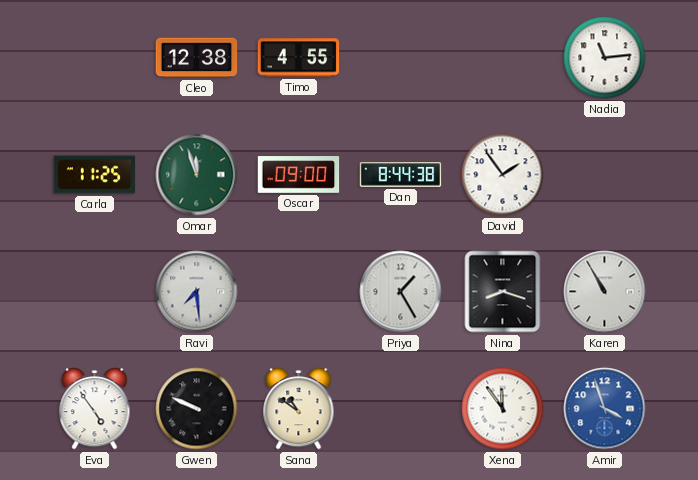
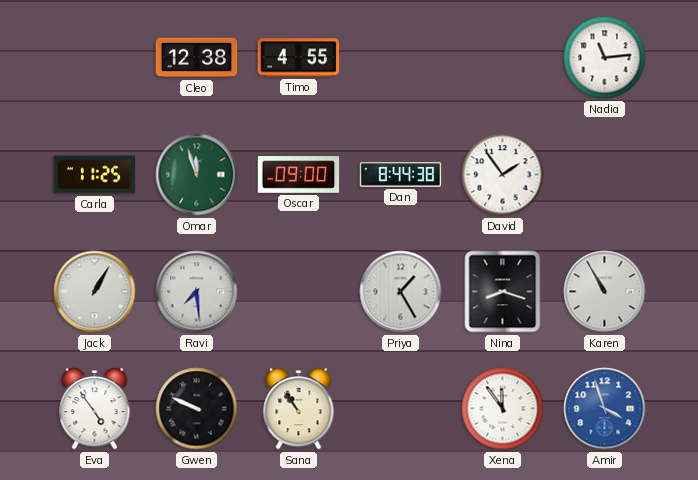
Jack: none -> 1:05 (95, 292)
Sana: 10:51 -> 10:54 (299, 409)
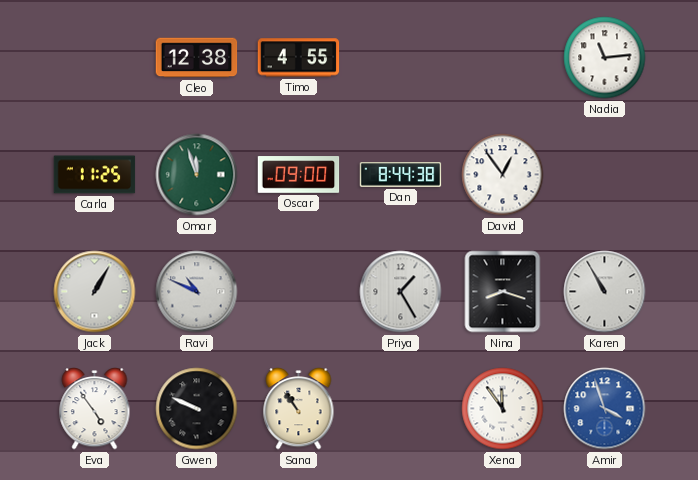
David: 1:54 -> 12:54 (503, 175)
Ravi: 7:29 -> 10:49 (197, 292)
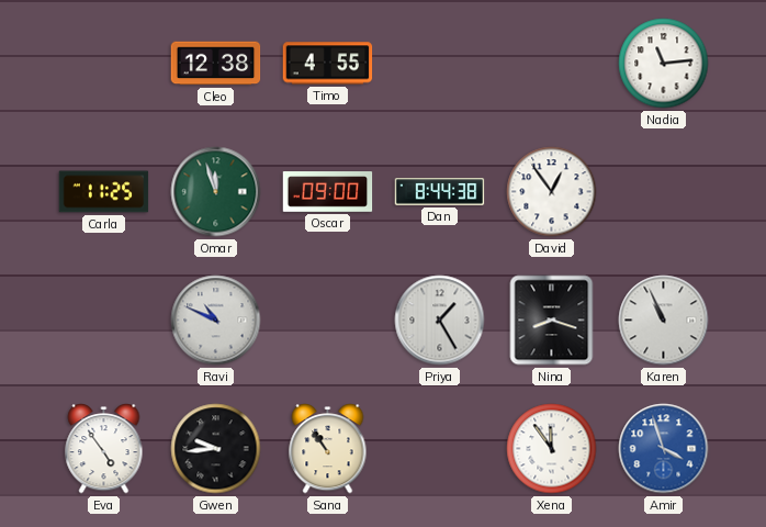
Jack: 1:05 -> none (95, 292)
Karen: 10:55 -> 10:56 (664, 321)
Gwen: 9:49 -> 9:44 (216, 449)
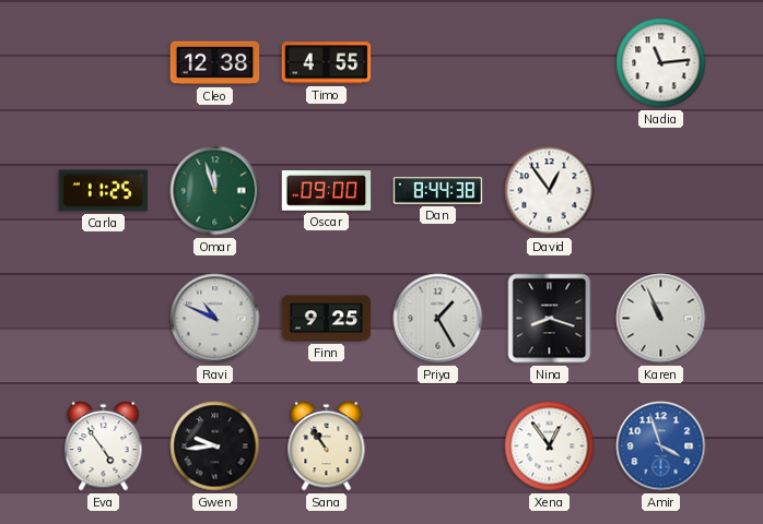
Finn: none -> 9:25 (327, 319)
Xena: 11:54 -> 12:54 (550, 446)
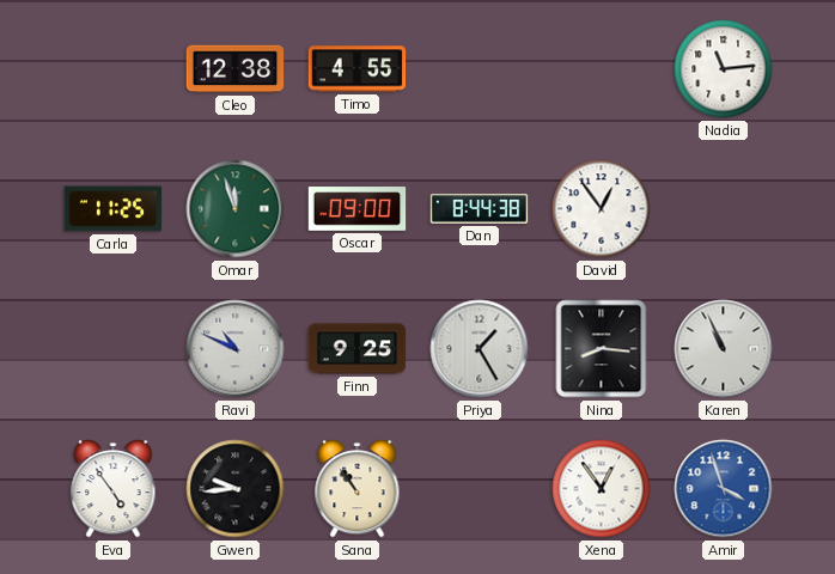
Nina: 8:18 -> 8:16 (602, 349)
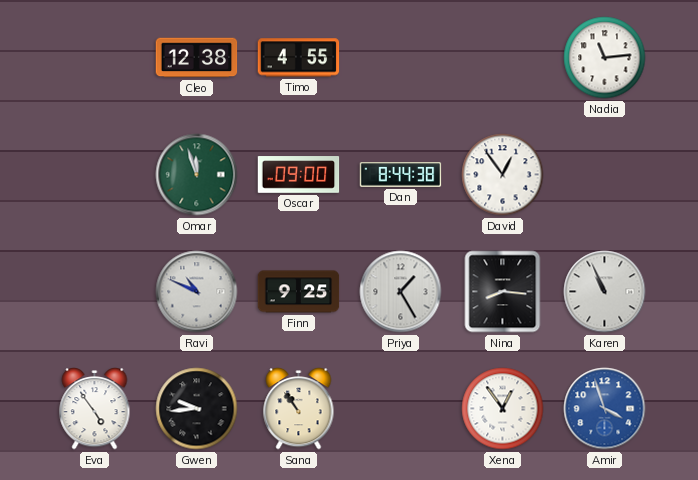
Carla: 11:25 -> none (114, 209)
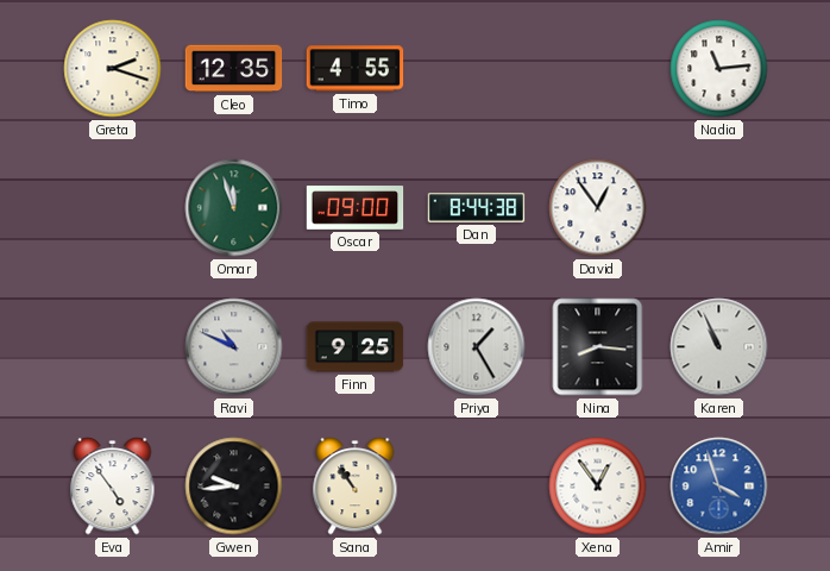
Greta: none -> 2:18 (113, 69)
Cleo: 12:38 -> 12:35 (234, 69)
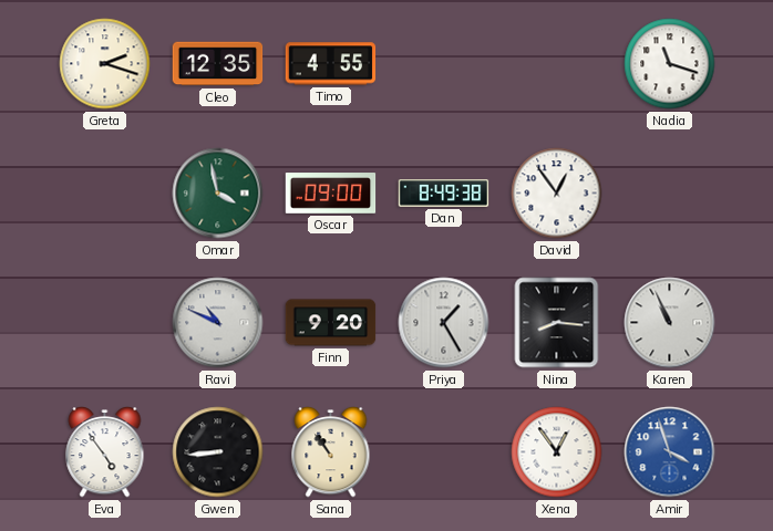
Nadia: 11:14 -> 11:18 (670, 64)
Omar: 11:57 -> 3:58 (218, 194)
Dan: 8:44 -> 8:49 (444, 194)
Finn: 9:25 -> 9:20 (331, 323)
Gwen: 9:44 -> 8:44 (218, 452)
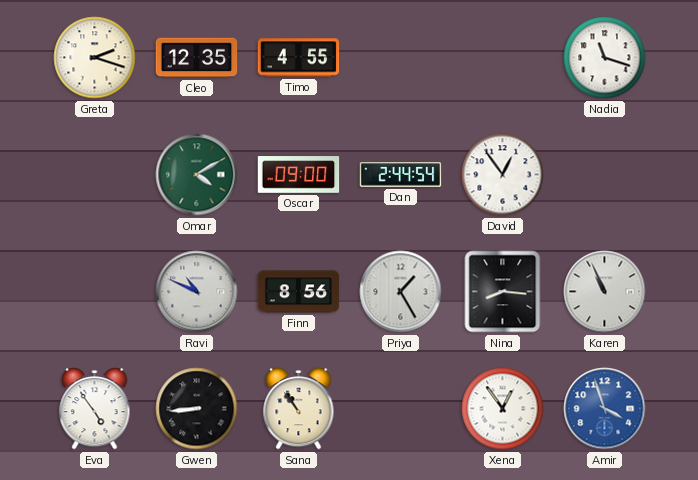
Omar: 3:58 -> 4:10 (197, 175)
Dan: 8:49 -> 2:44 (401, 175)
Finn: 9:20 -> 8:56 (299, 292)
